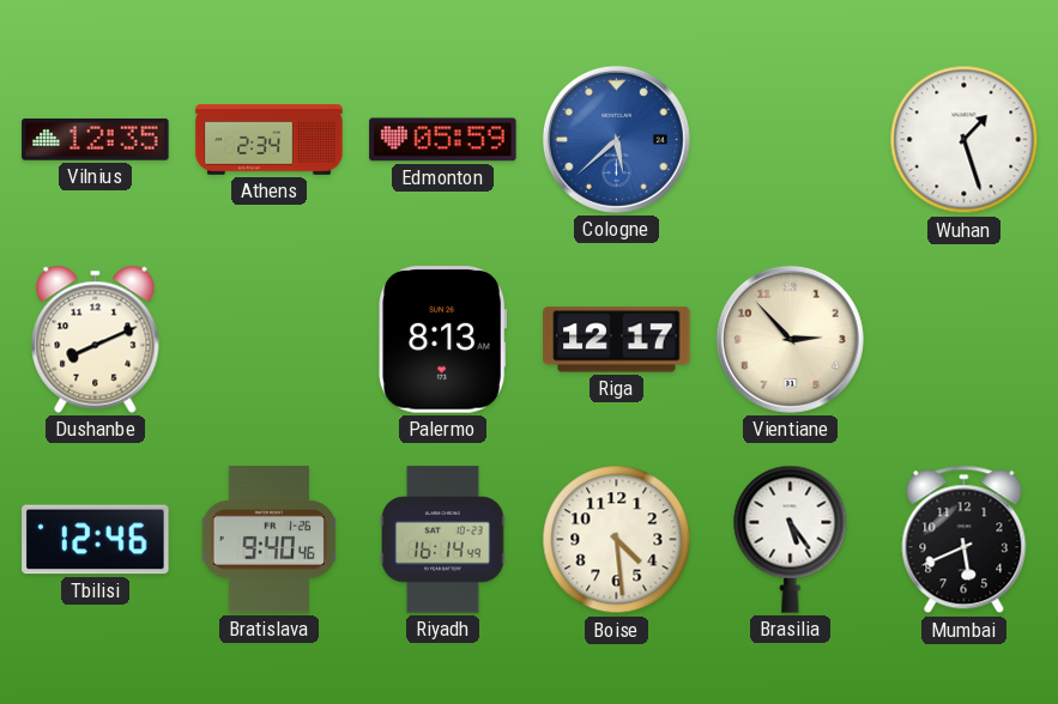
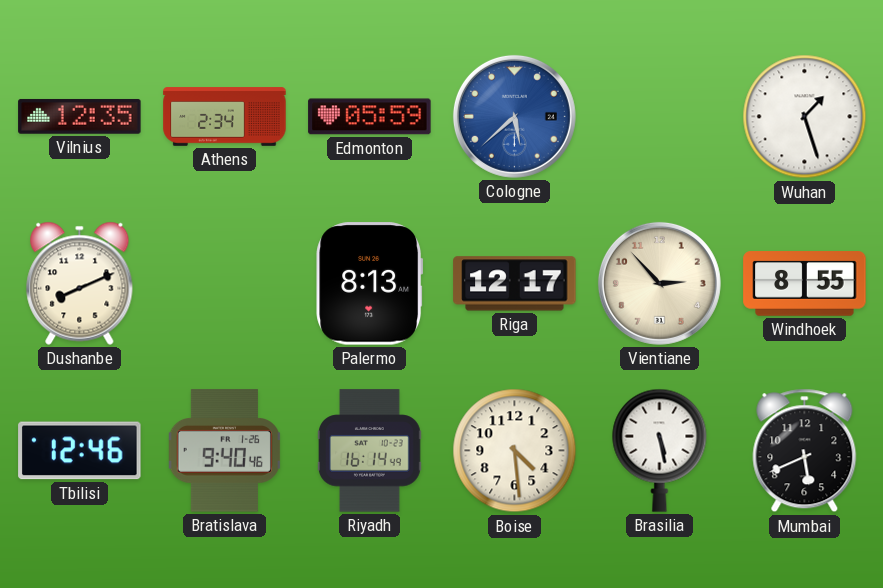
Windhoek: none -> 8:55 (805, 284)
Brasilia: 5:24 -> 5:28 (660, 450)
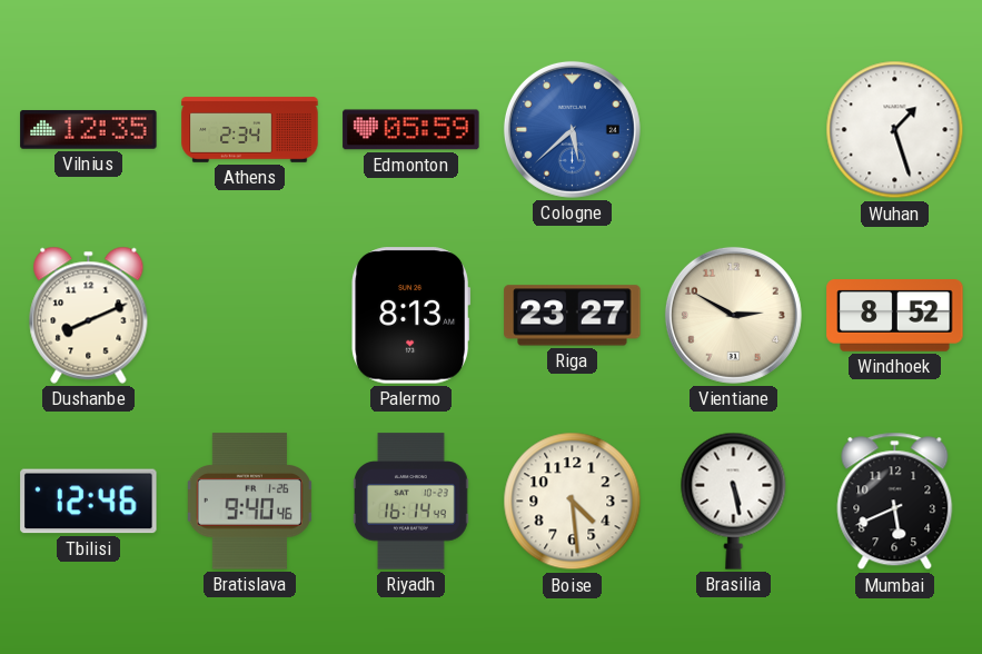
Riga: 12:17 -> 23:27 (573, 316)
Vientiane: 2:53 -> 2:50 (733, 315)
Windhoek: 8:55 -> 8:52 (895, 316)
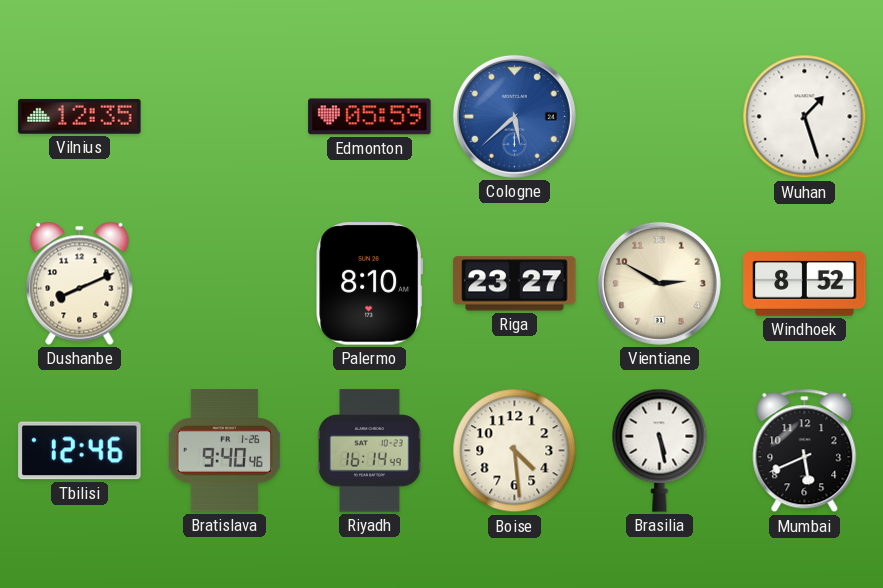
Athens: 2:34 -> none (250, 130)
Palermo: 8:13 -> 8:10 (370, 284)
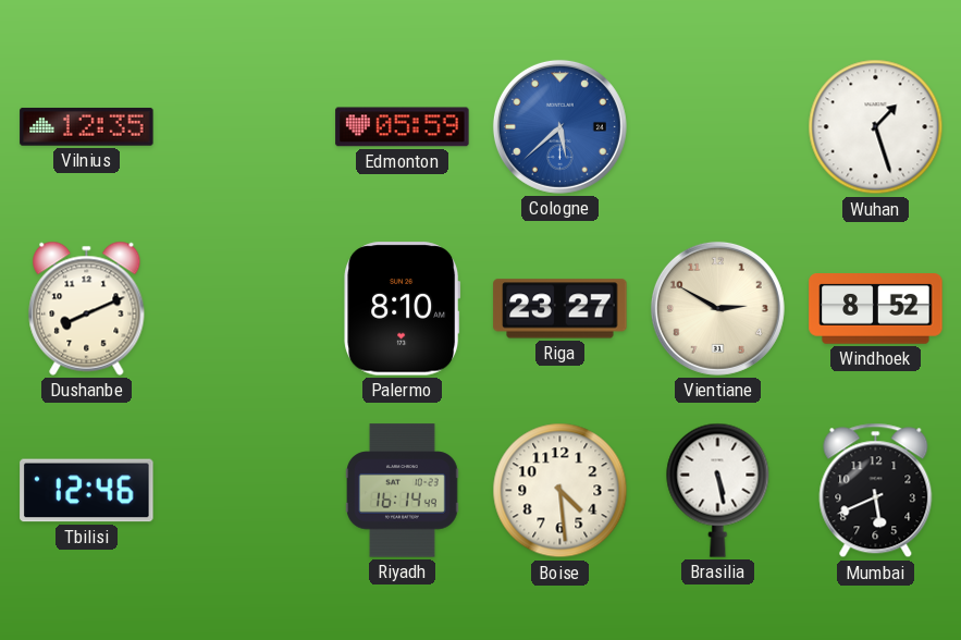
Bratislava: 9:40 -> none (224, 451)
